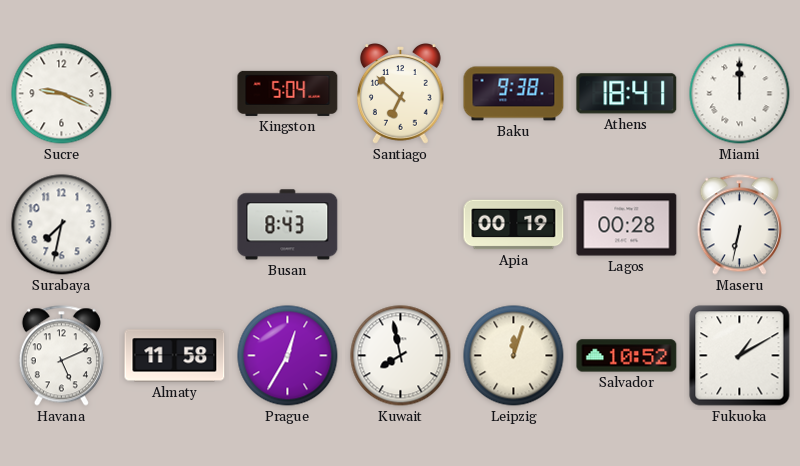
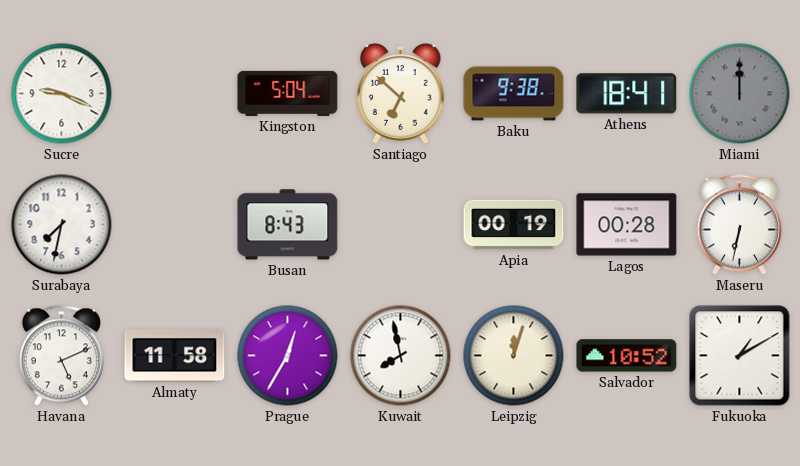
Miami dial: white -> grey (740, 94)
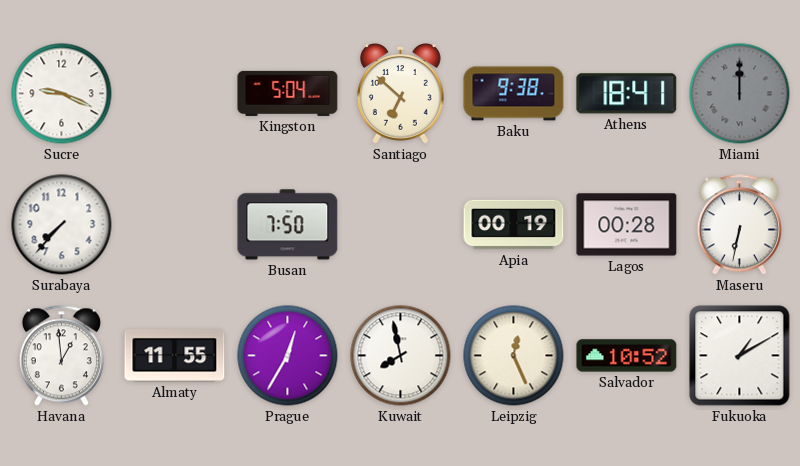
Surabaya: 7:32 -> 7:37 (62, 225)
Busan: 8:43 -> 7:50 (288, 225)
Havana: 5:11 -> 12:59 (61, 356)
Almaty: 11:58 -> 11:55 (175, 356)
Leipzig: 12:03 -> 12:26 (514, 356)
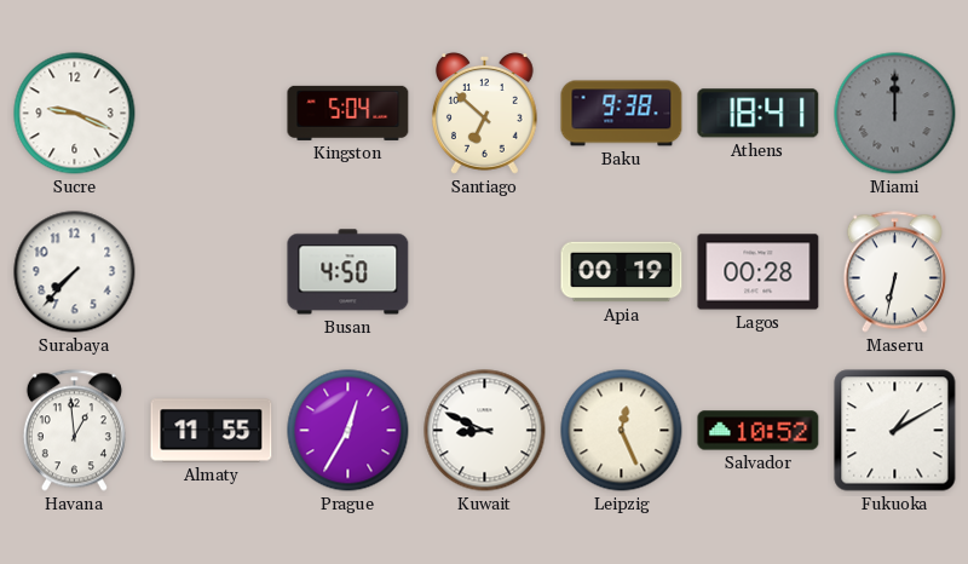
Busan: 7:50 -> 4:50 (348, 272)
Kuwait: 7:58 -> 8:49 (485, 431)
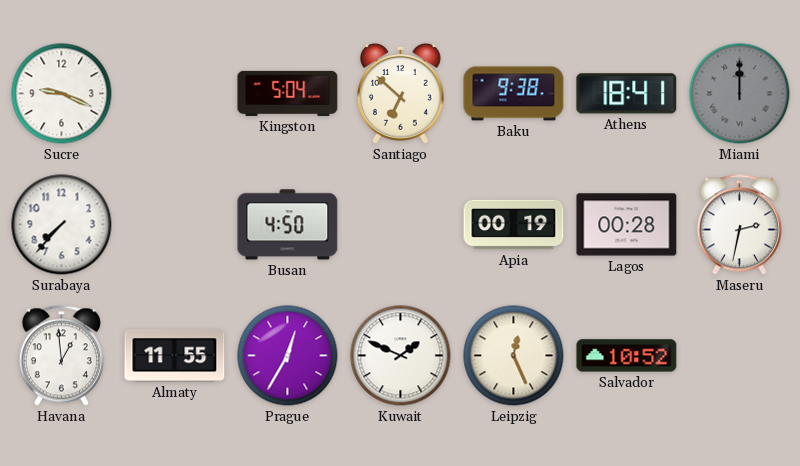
Maseru: 6:32 -> 2:32 (739, 225)
Kuwait: 8:49 -> 1:49 (401, 356)
Fukuoka: 1:10 -> none (895, 431)
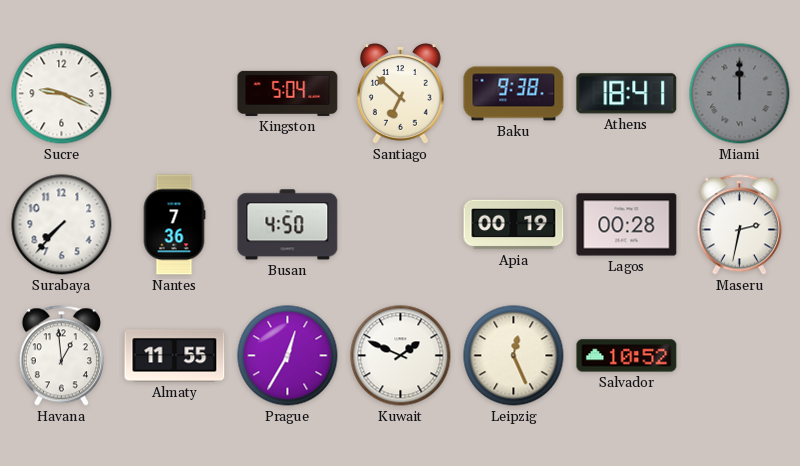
Nantes: none -> 7:36 (174, 225)
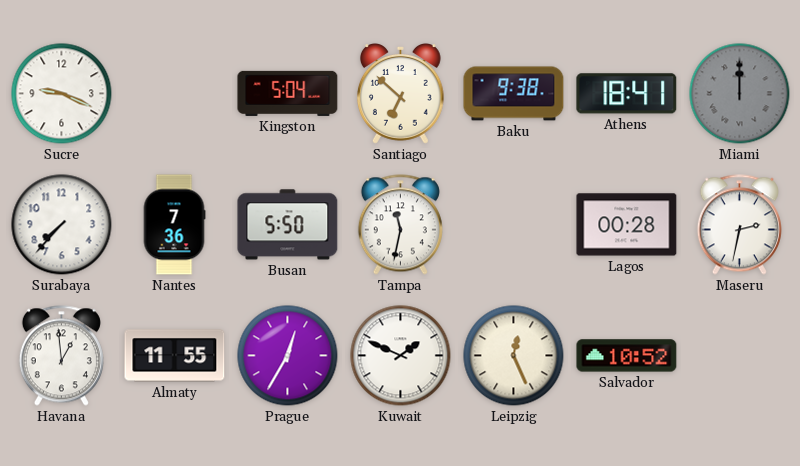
Busan: 4:50 -> 5:50 (288, 225)
Tampa: none -> 11:32 (400, 225)
Apia: 00:19 -> none (514, 225)
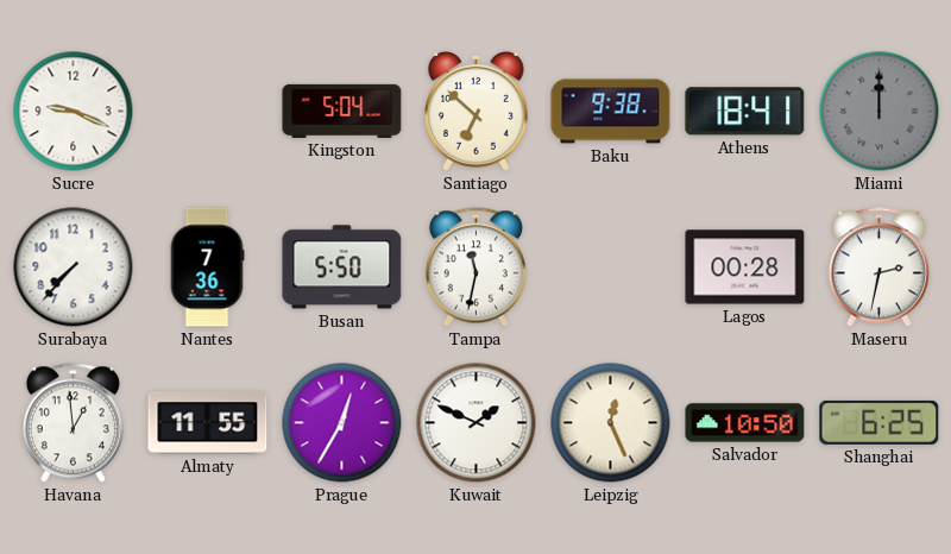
Salvador: 10:52 -> 10:50 (745, 423)
Shanghai: none -> 6:25 (880, 422)
